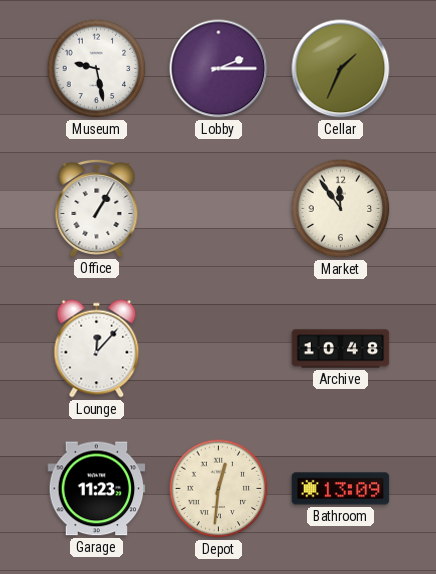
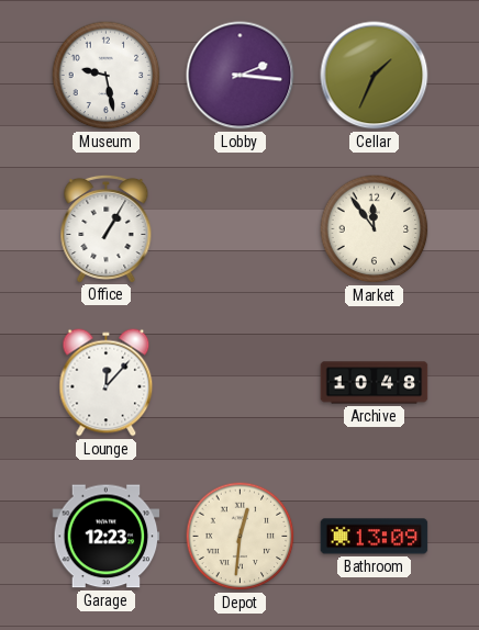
Lobby: 2:15 -> 2:16 (241, 76)
Garage: 11:23 -> 12:23 (107, 537)
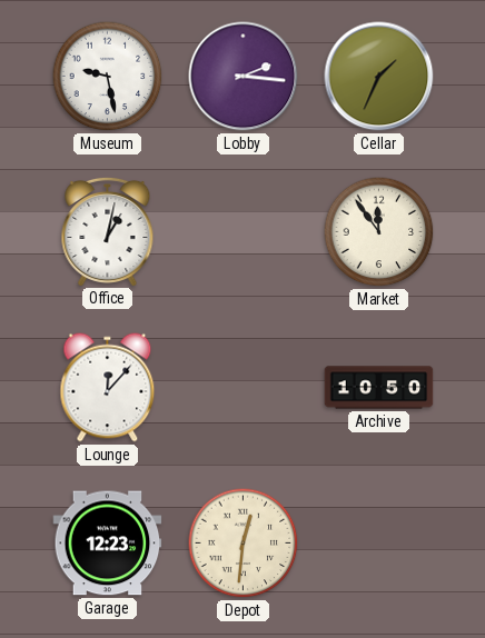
Office: 1:05 -> 1:02 (108, 231)
Archive: 10:48 -> 10:50 (379, 388)
Bathroom: 13:09 -> none (375, 537)
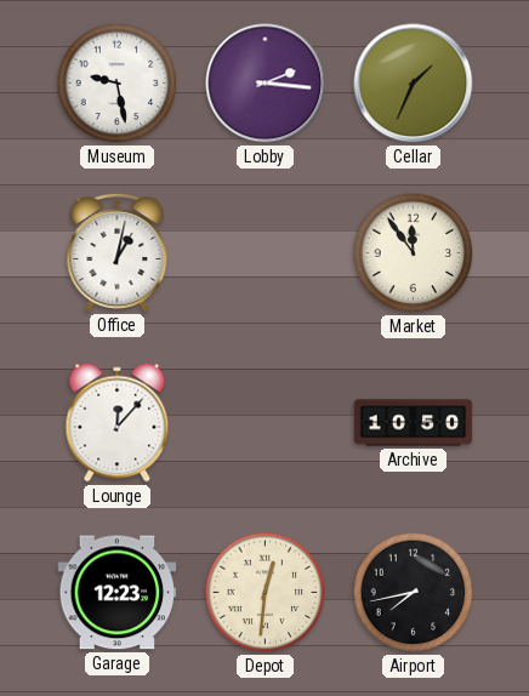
Airport: none -> 7:43 (414, 593)
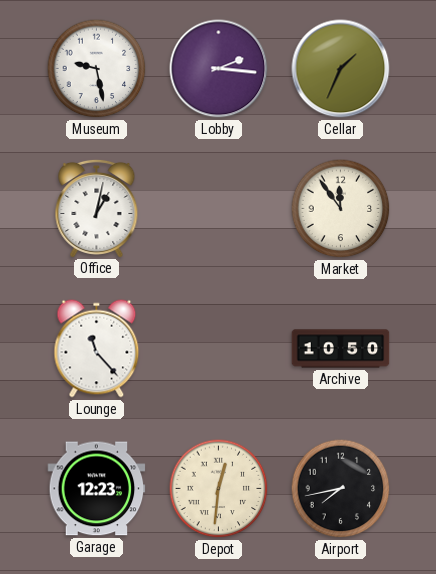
Lounge: 12:07 -> 11:23 (97, 349)
